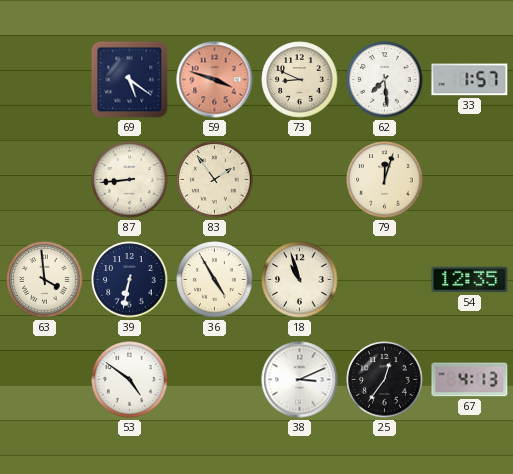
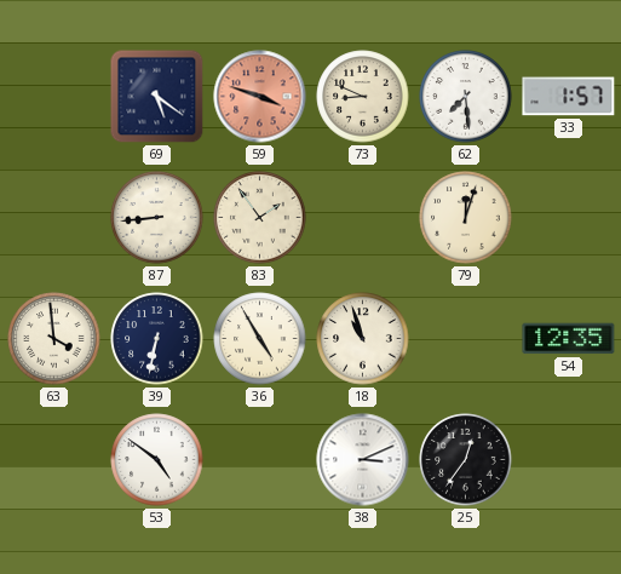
67: 4:13 -> none (470, 380)
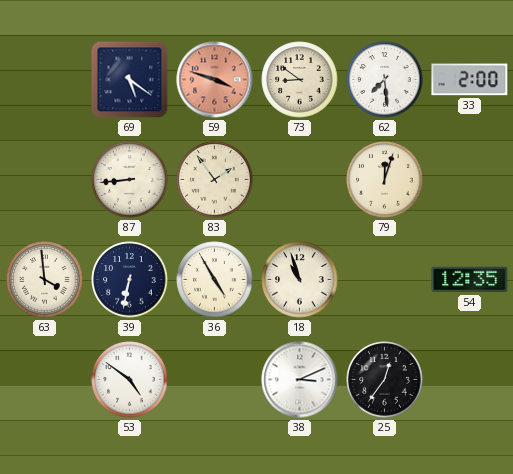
73: 8:49 -> 8:51 (300, 80)
33: 1:57 -> 2:00 (470, 80)
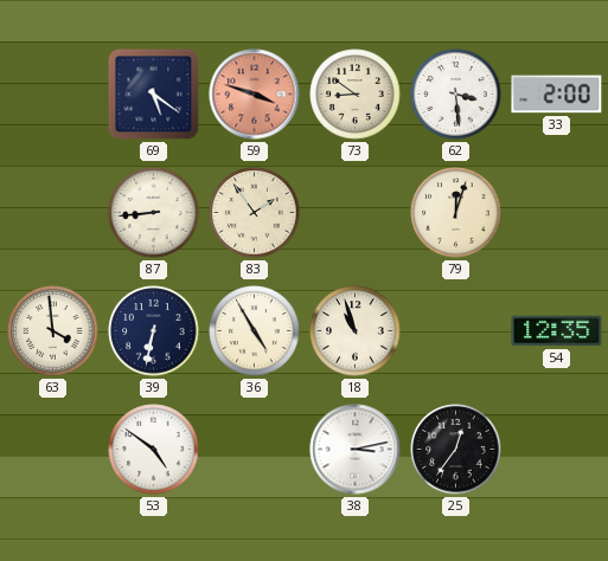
62: 7:29 -> 3:29 (456, 95)
38: 3:11 -> 3:13 (356, 450)
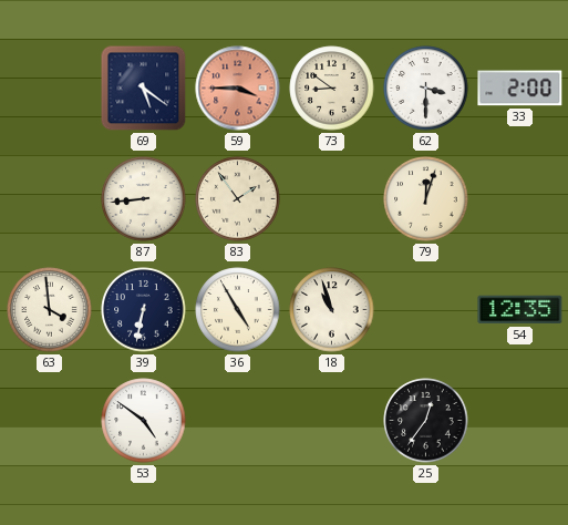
59: 3:48 -> 3:45 (238, 89)
62: 3:29 -> 3:30 (426, 89)
38: 3:13 -> none (356, 450)
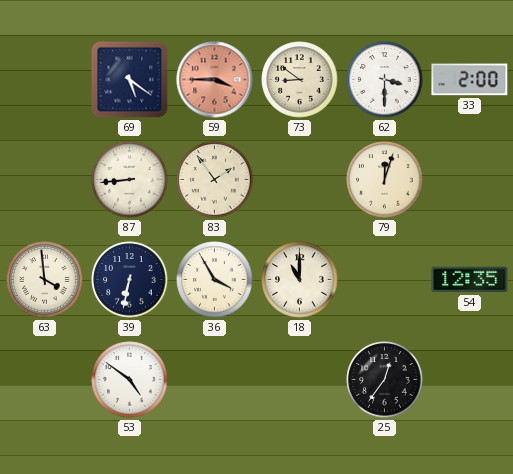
36: 4:55 -> 3:55 (215, 280)
18: 10:57 -> 11:00 (300, 280)
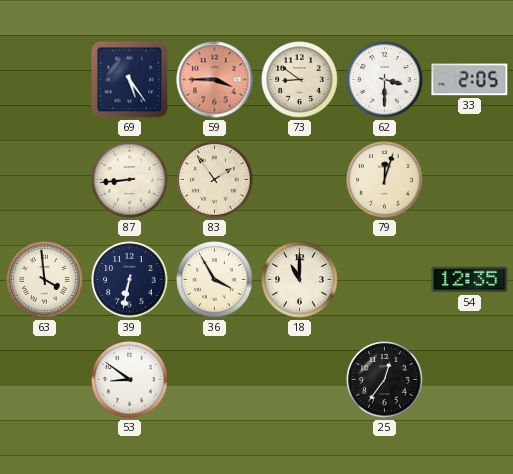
69: 5:21 -> 5:24 (130, 80)
33: 2:00 -> 2:05 (470, 80)
53: 4:51 -> 8:51 (130, 380)
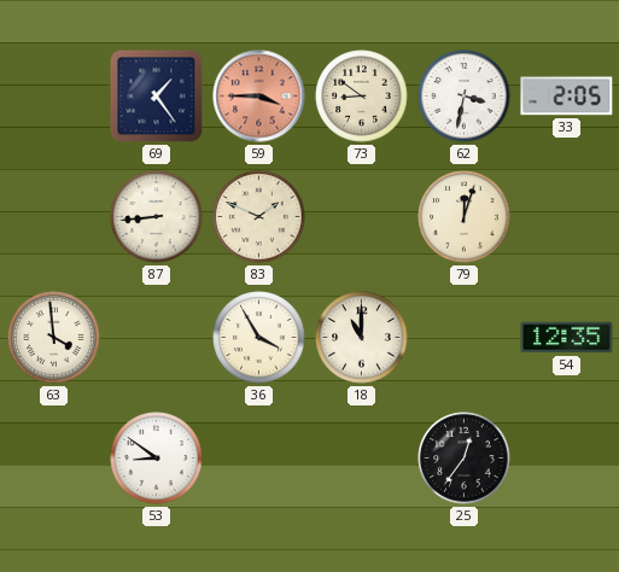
69: 5:24 -> 1:24 (157, 97)
62: 3:30 -> 3:32 (465, 97)
83: 1:54 -> 1:49 (259, 217)
39: 6:32 -> none (130, 280)
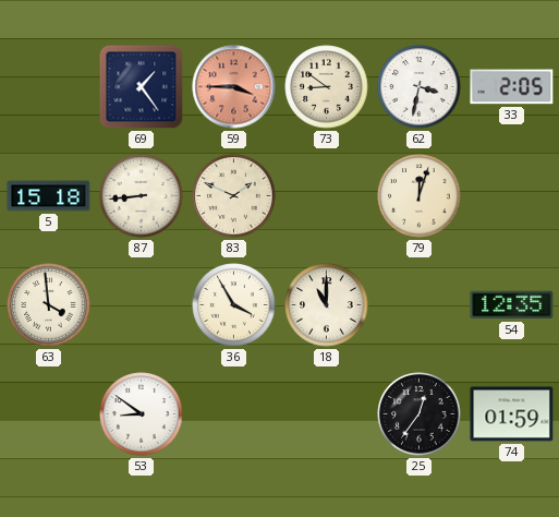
5: none -> 15:18 (49, 196)
74: none -> 01:59 (512, 414)
